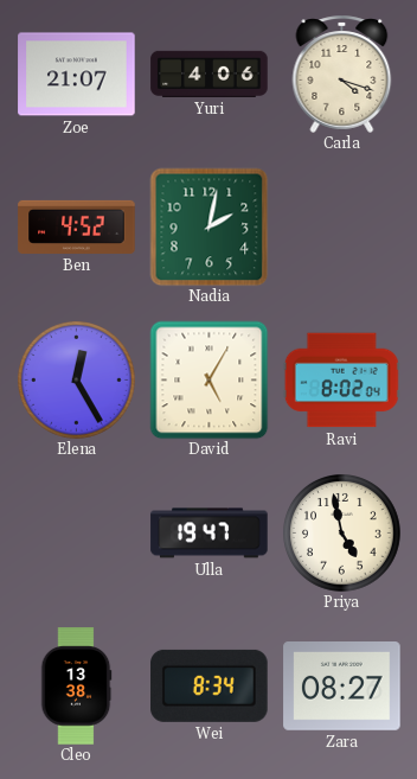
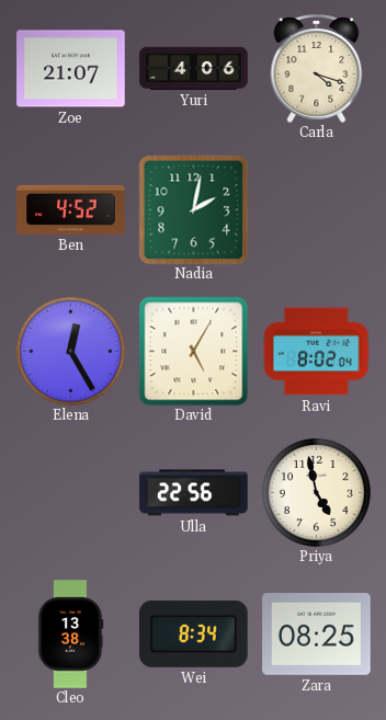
Ulla: 19:47 -> 22:56 (194, 493)
Zara: 08:27 -> 08:25 (317, 635)
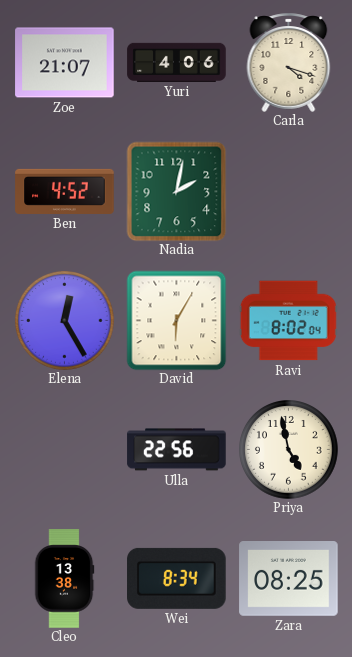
David: 5:05 -> 6:05 (176, 320)
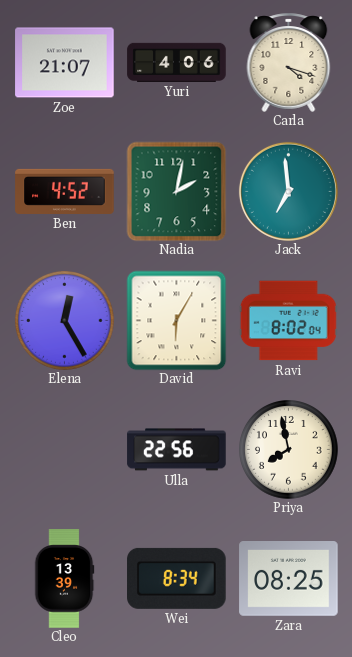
Jack: none -> 6:59 (288, 191)
Priya: 4:58 -> 7:58 (289, 450)
Cleo: 13:38 -> 13:39 (64, 579)
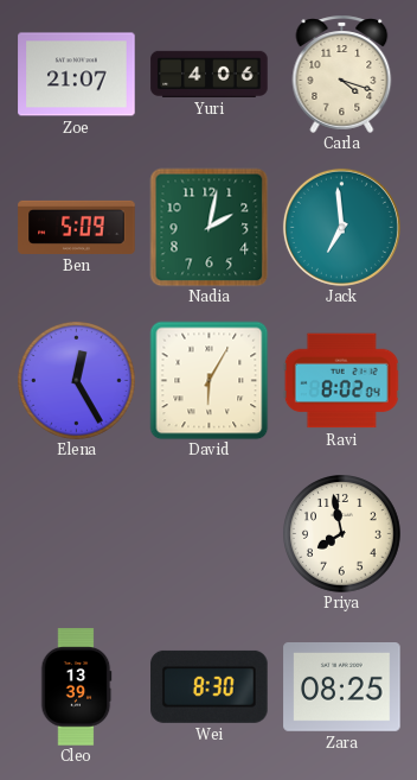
Ben: 4:52 -> 5:09 (77, 227)
Ulla: 22:56 -> none (177, 450)
Wei: 8:34 -> 8:30 (210, 686)
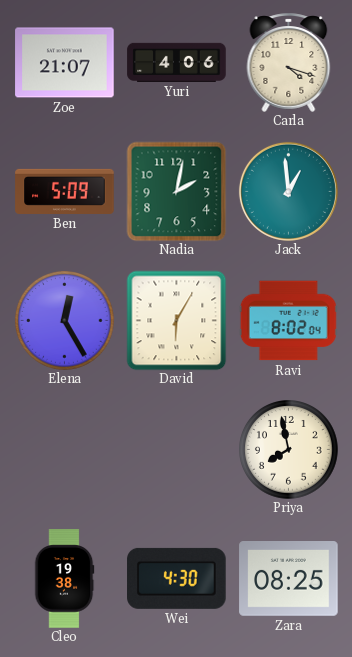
Jack: 6:59 -> 12:59 (288, 191)
Cleo: 13:39 -> 19:38 (64, 579)
Wei: 8:30 -> 4:30 (177, 578)
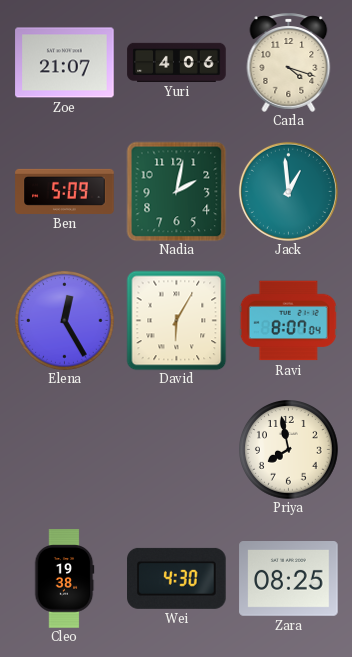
Ravi: 8:02 -> 8:07 (288, 321)
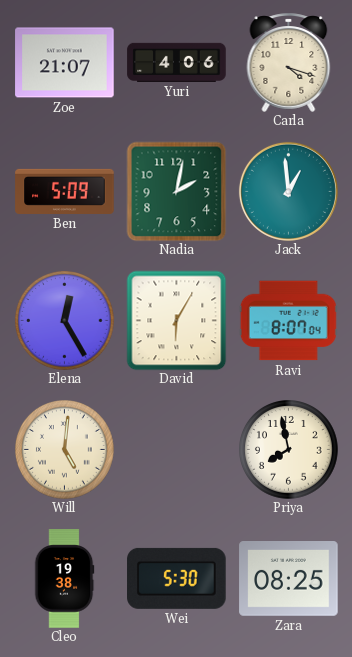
Will: none -> 5:01 (65, 450)
Wei: 4:30 -> 5:30 (177, 578)
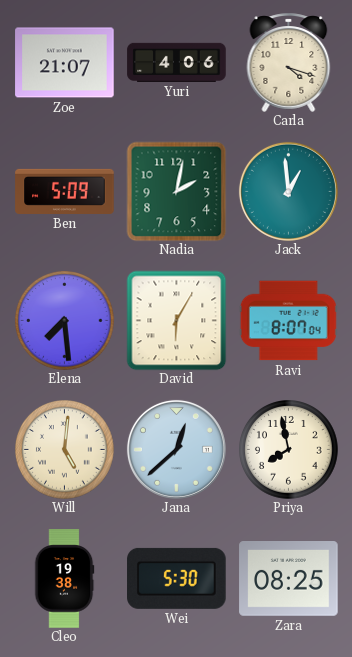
Elena: 12:25 -> 7:29 (65, 321)
Jana: none -> 12:38 (176, 449)
